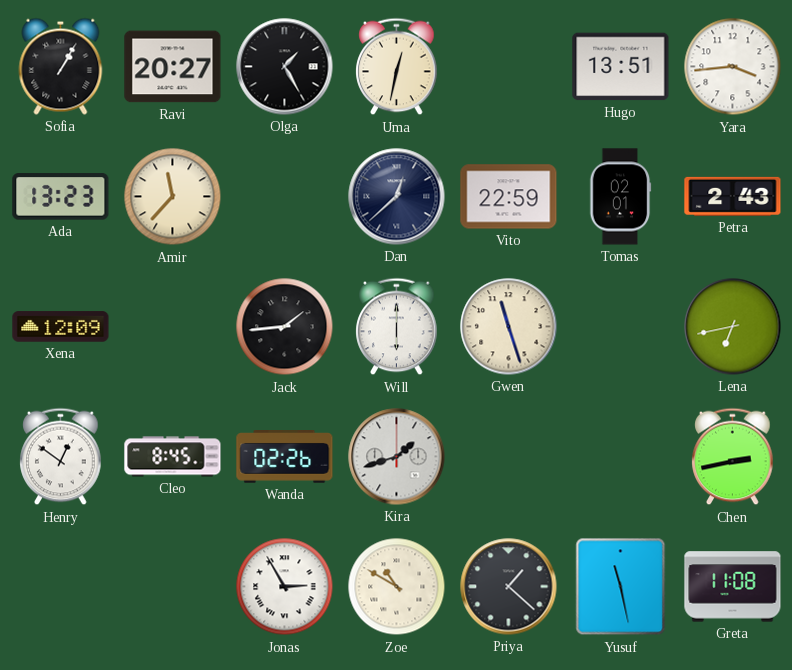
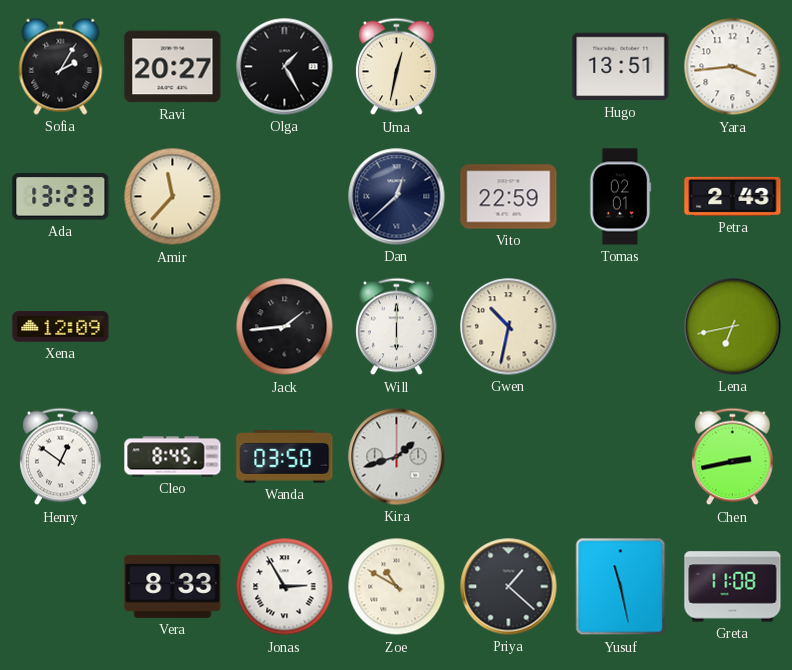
Sofia: 1:05 -> 2:05 (61, 66)
Gwen: 11:27 -> 10:32 (509, 327)
Wanda: 02:26 -> 03:50 (285, 457)
Vera: none -> 8:33 (173, 586)
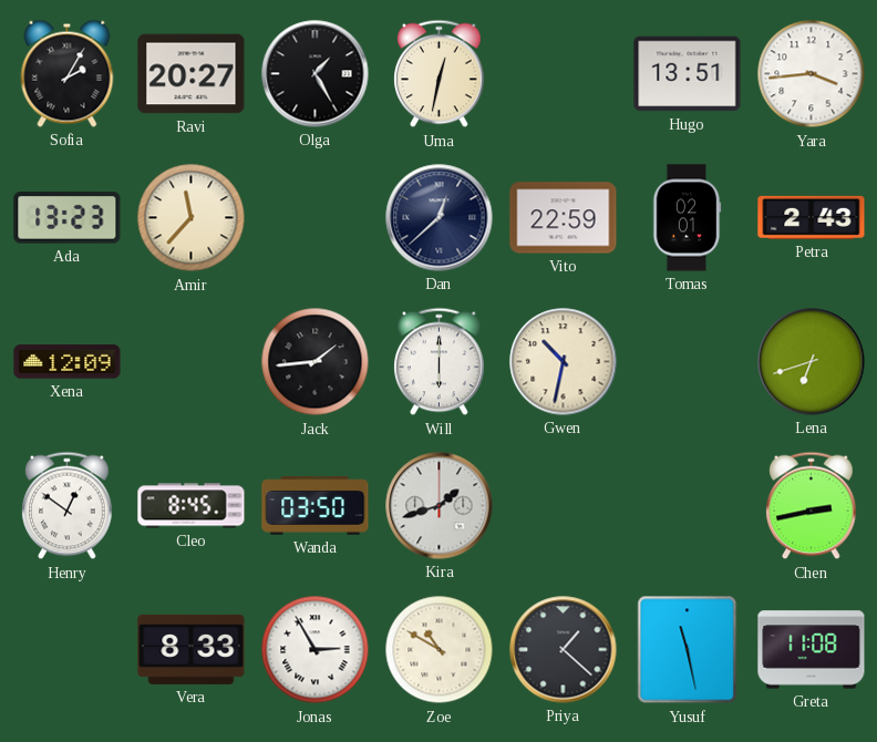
Lena: 6:43 -> 6:42 (812, 362)
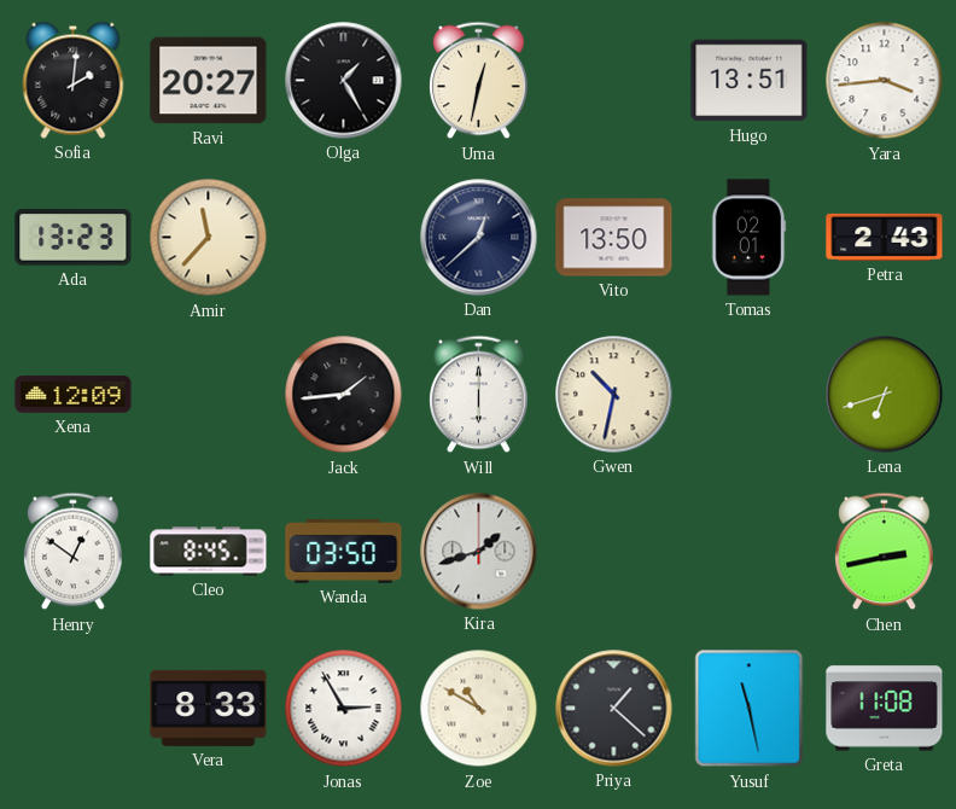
Sofia: 2:05 -> 2:01 (74, 80)
Vito: 22:59 -> 13:50 (614, 238)
